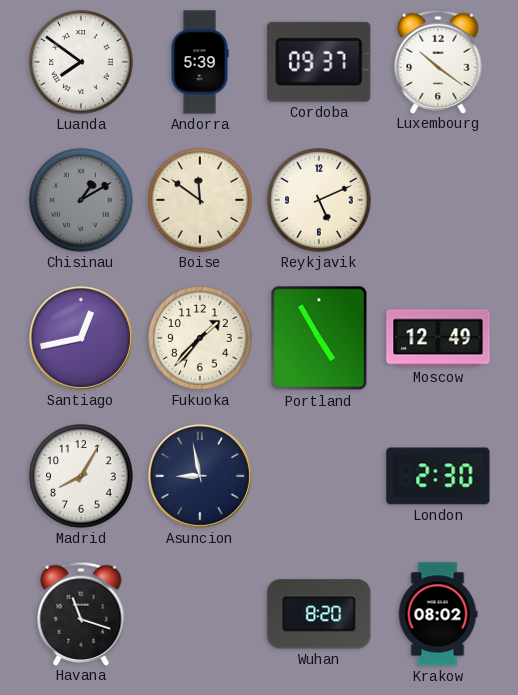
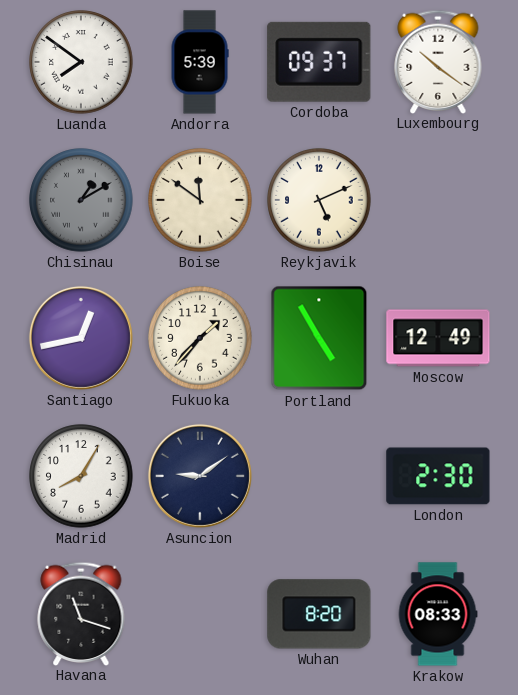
Asuncion: 8:58 -> 9:09 (200, 476)
Krakow: 08:02 -> 08:33 (438, 614)
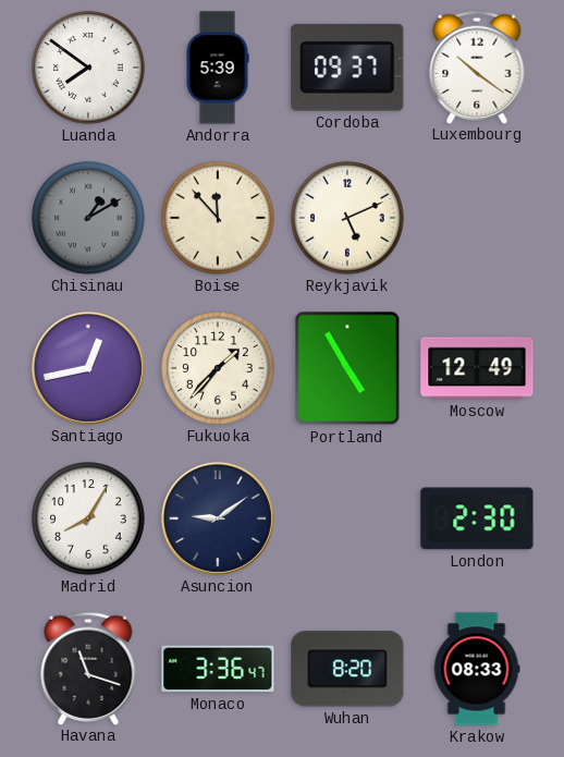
Boise: 11:51 -> 11:53 (218, 218)
Monaco: none -> 3:36 (218, 669)
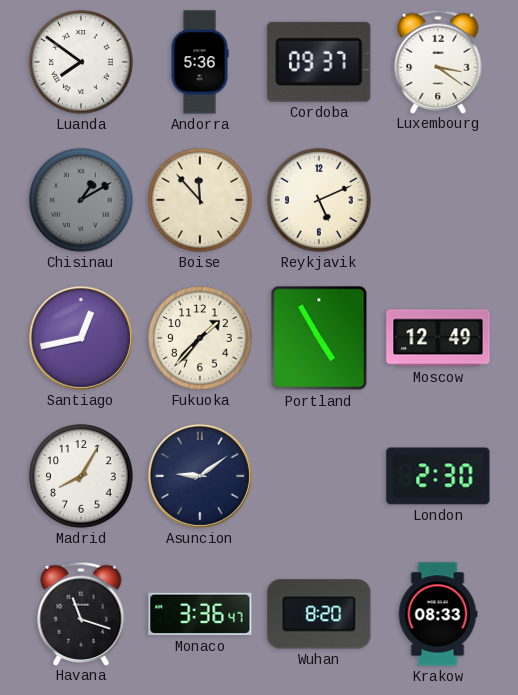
Andorra: 5:39 -> 5:36 (200, 62)
Luxembourg: 10:21 -> 3:21 (438, 61)
